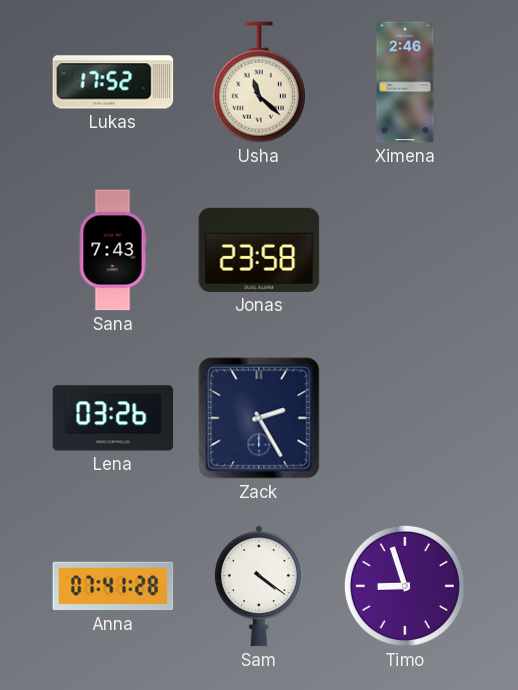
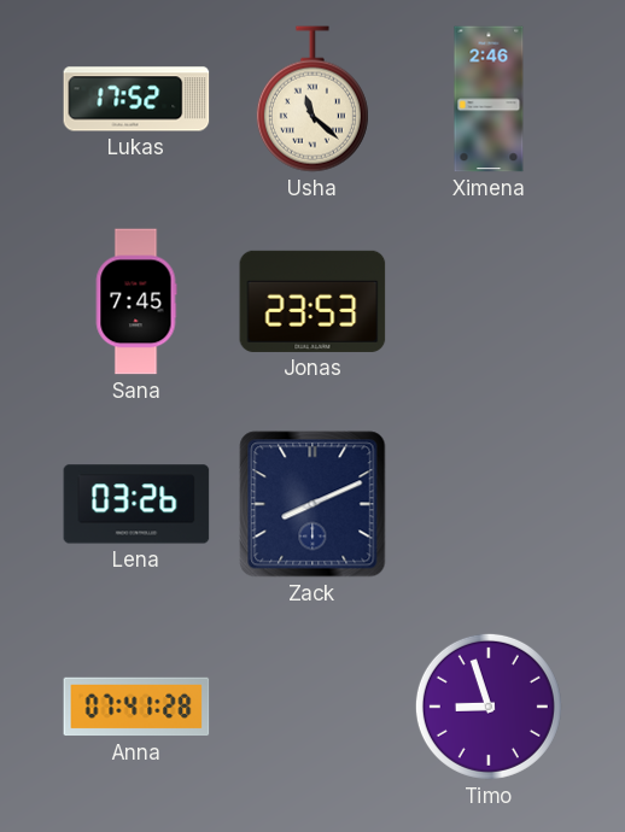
Sana: 7:43 -> 7:45 (136, 301)
Jonas: 23:58 -> 23:53 (312, 301)
Zack: 2:25 -> 8:11 (312, 504)
Sam: 4:21 -> none (259, 586)
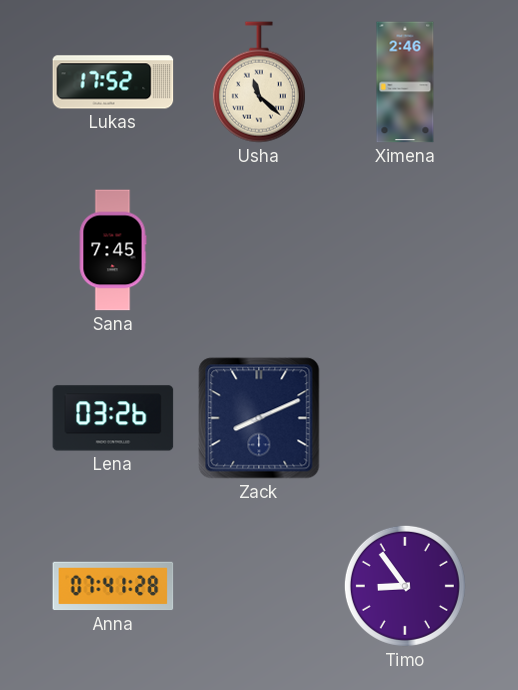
Jonas: 23:53 -> none (312, 301)
Timo: 8:57 -> 8:54 (405, 586)
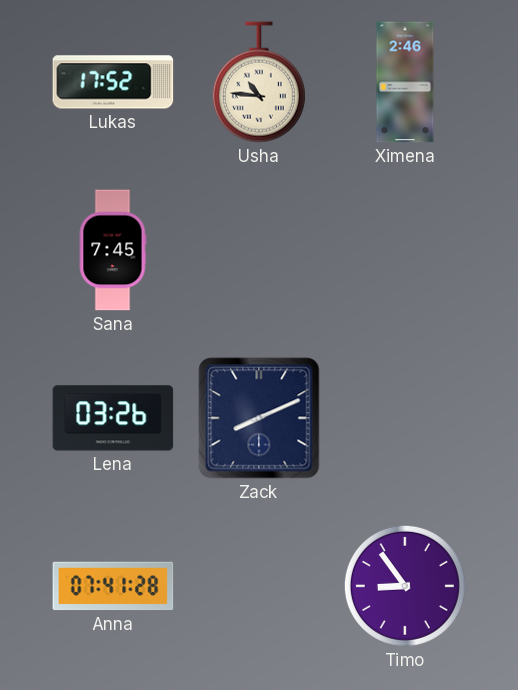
Usha: 11:22 -> 10:46 (259, 82)
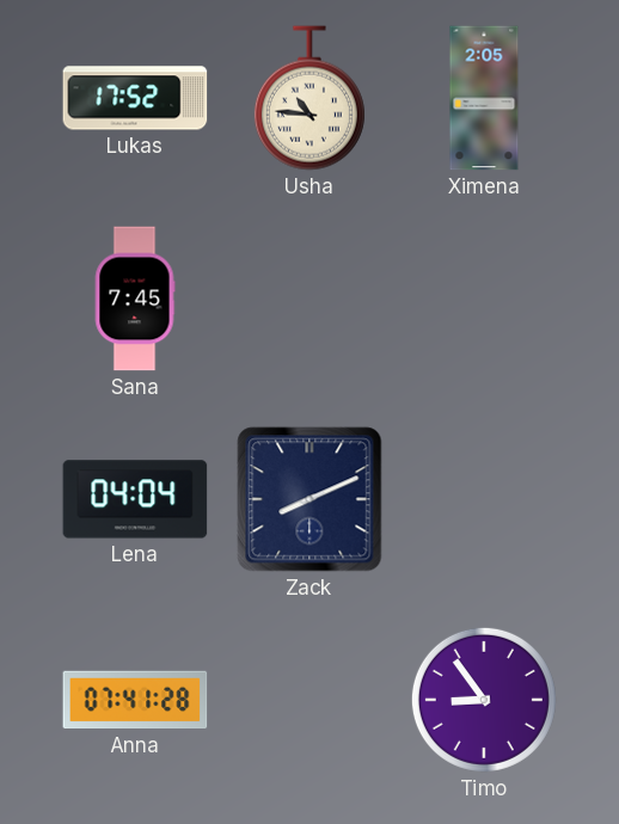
Ximena: 2:46 -> 2:05 (484, 98)
Lena: 03:26 -> 04:04 (135, 499)
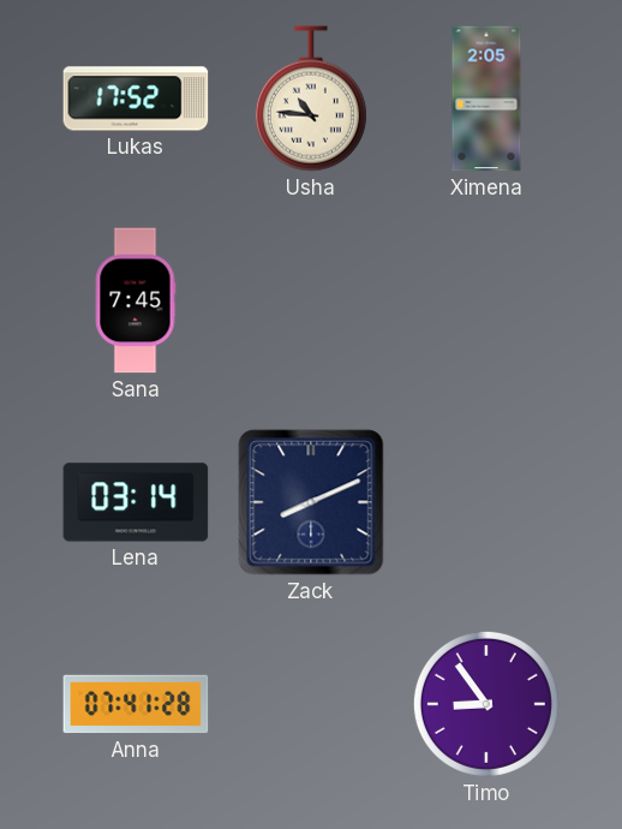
Lena: 04:04 -> 03:14 (136, 502)
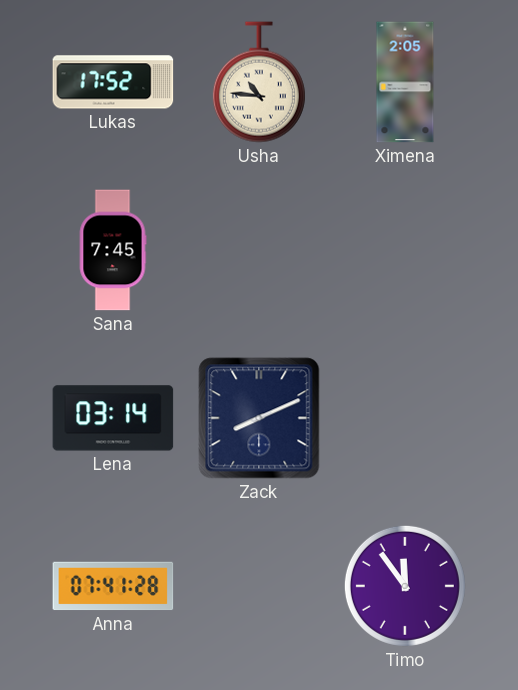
Timo: 8:54 -> 11:54 (405, 586)
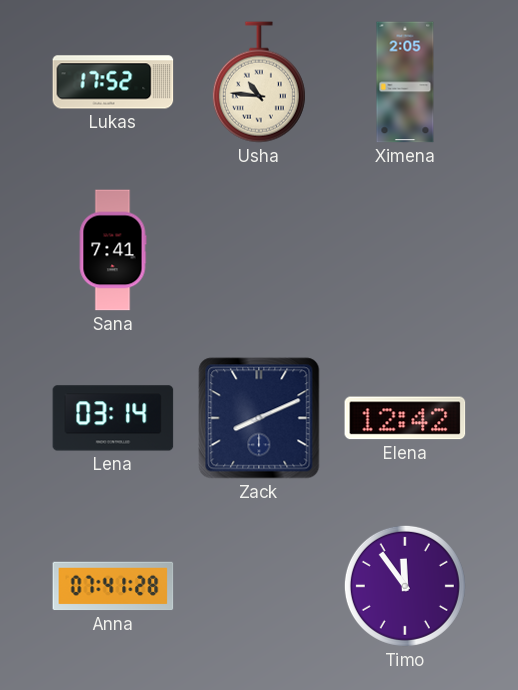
Sana: 7:45 -> 7:41 (113, 250)
Elena: none -> 12:42 (405, 418)
